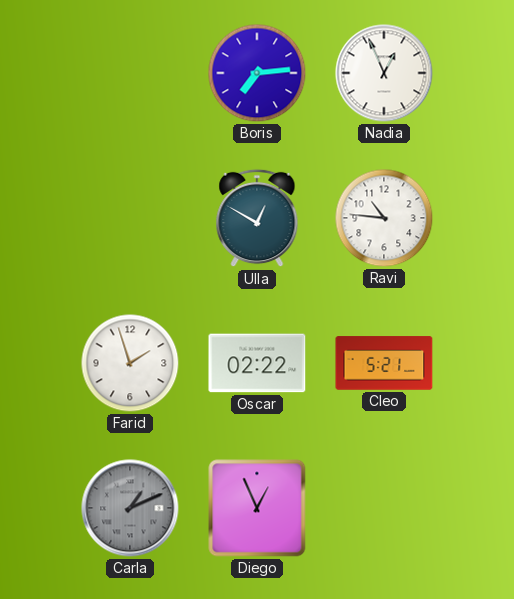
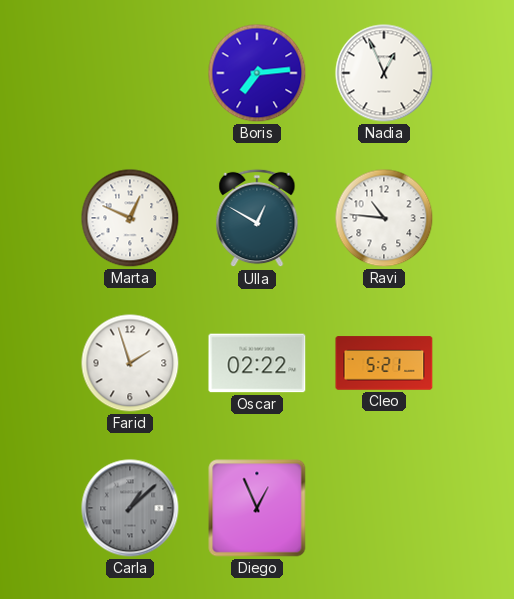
Marta: none -> 12:49 (130, 218)
Carla: 1:11 -> 1:08 (130, 508)
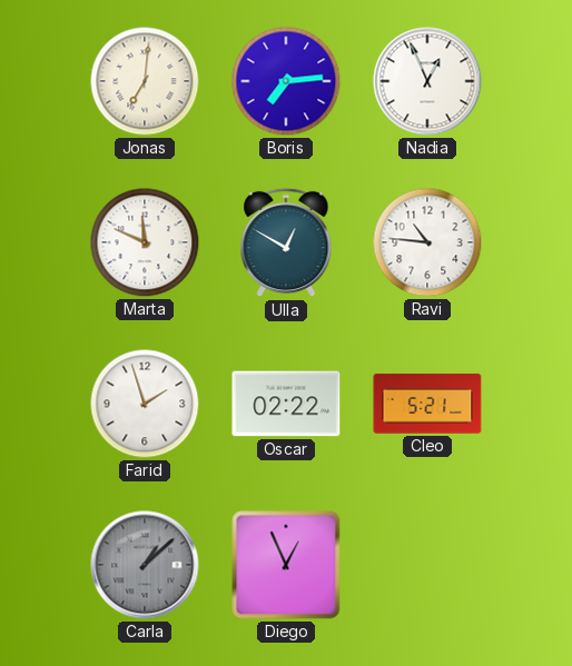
Jonas: none -> 7:01 (145, 81)
Marta: 12:49 -> 11:49 (145, 242)
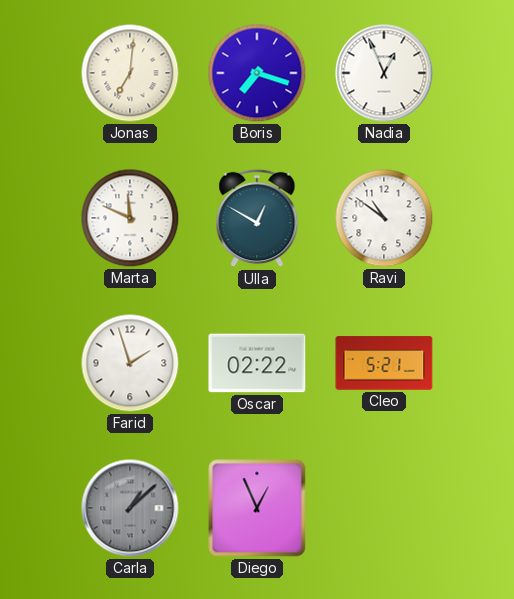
Boris: 7:14 -> 7:18 (257, 73)
Ravi: 10:46 -> 10:51 (384, 218)
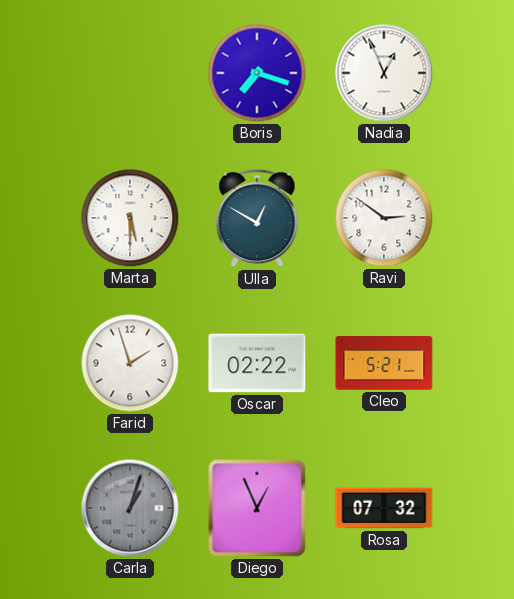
Jonas: 7:01 -> none (130, 73)
Marta: 11:49 -> 5:30 (130, 218)
Ravi: 10:51 -> 2:51 (384, 218)
Carla: 1:08 -> 1:03 (130, 508)
Rosa: none -> 07:32 (384, 508)
